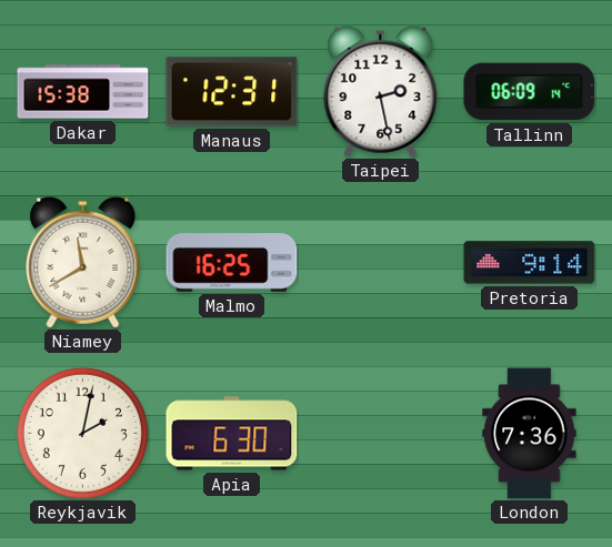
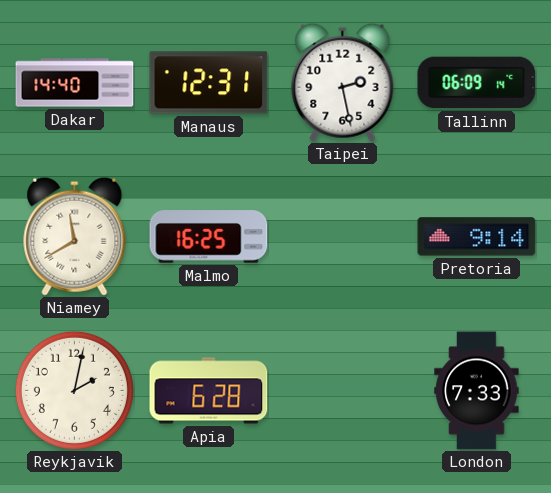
Dakar: 15:38 -> 14:40 (75, 83)
Apia: 6:30 -> 6:28 (209, 391)
London: 7:36 -> 7:33 (477, 391)
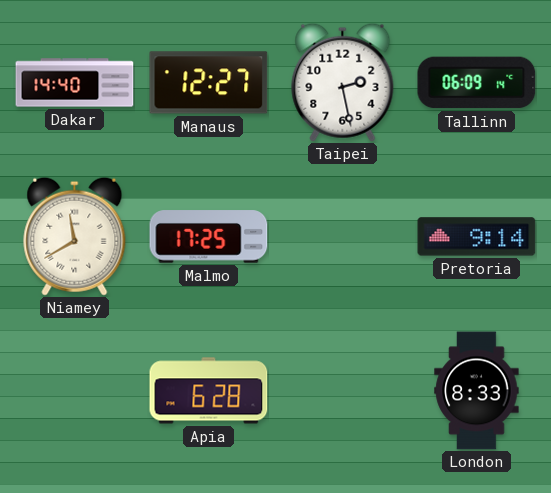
Manaus: 12:31 -> 12:27 (209, 83)
Malmo: 16:25 -> 17:25 (209, 237)
Reykjavik: 2:02 -> none (74, 390)
London: 7:33 -> 8:33 (477, 391)
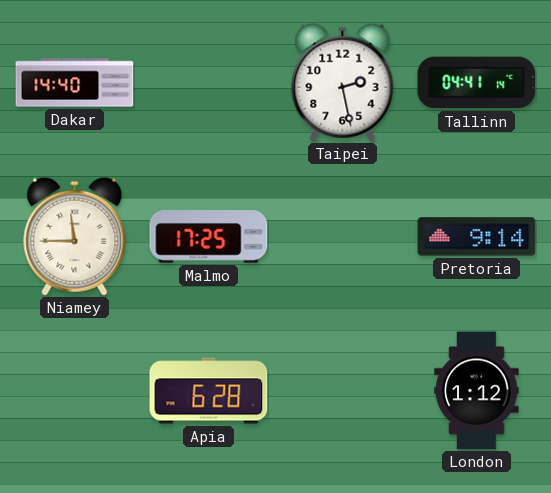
Manaus: 12:27 -> none (209, 83)
Tallinn: 06:09 -> 04:41 (477, 83)
Niamey: 11:40 -> 11:45 (75, 236)
London: 8:33 -> 1:12 (477, 391)
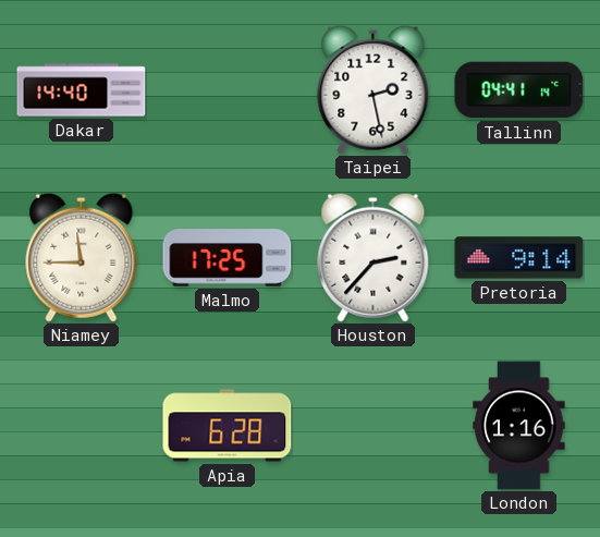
Houston: none -> 2:37 (374, 257)
London: 1:12 -> 1:16 (519, 426)
